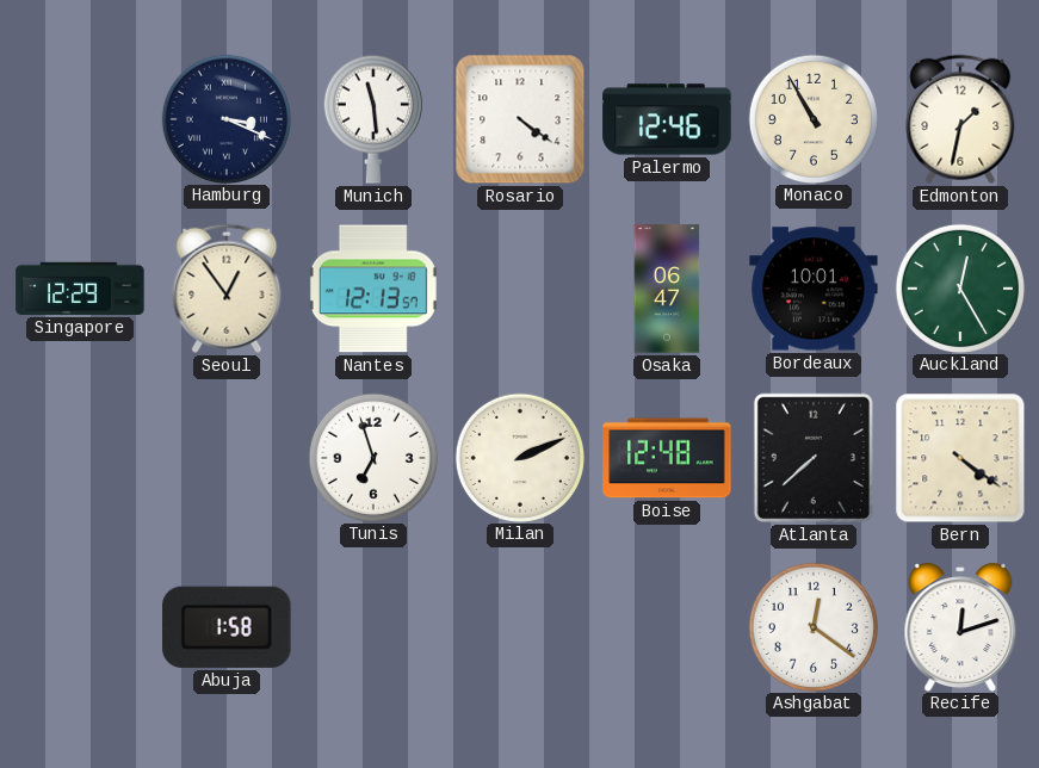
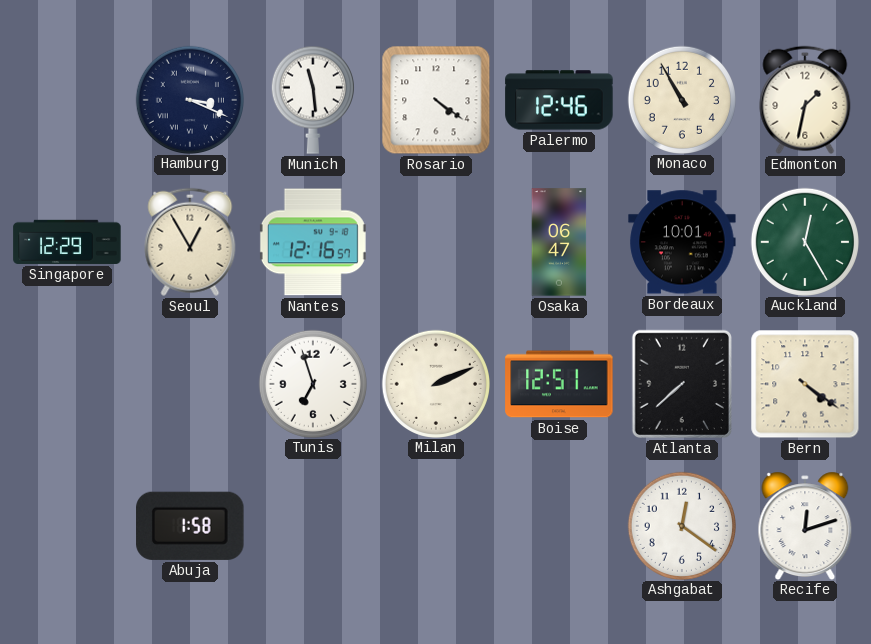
Seoul: 12:54 -> 12:55 (190, 242)
Nantes: 12:13 -> 12:16 (313, 242)
Boise: 12:48 -> 12:51 (559, 384)
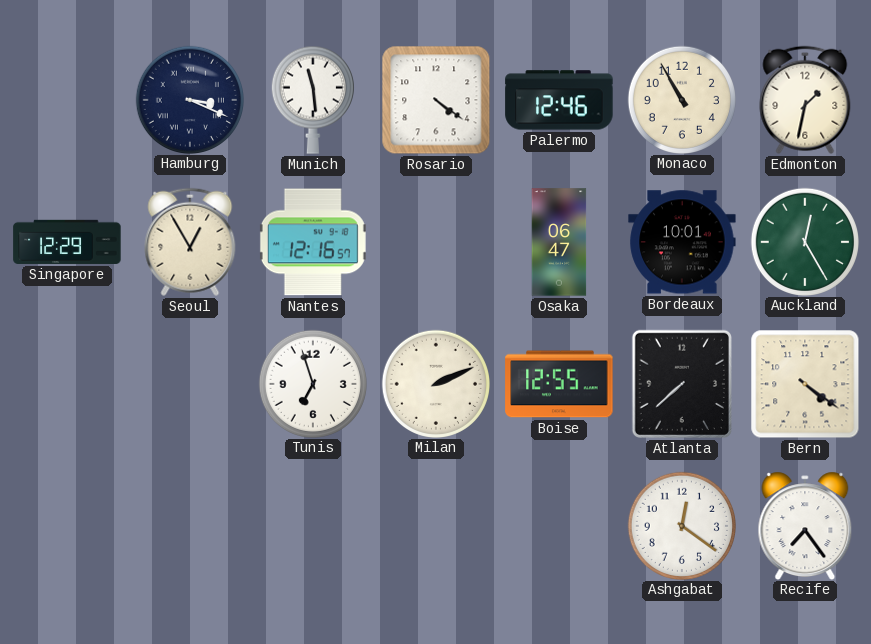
Boise: 12:51 -> 12:55 (559, 384)
Abuja: 1:58 -> none (190, 526)
Recife: 12:12 -> 7:24 (805, 525)
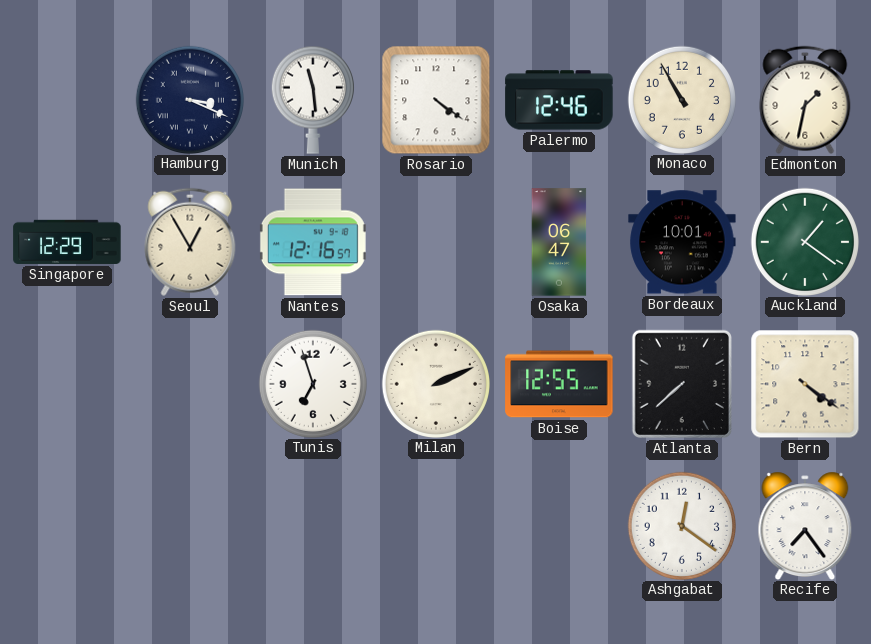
Auckland: 12:25 -> 1:21 (804, 241)
